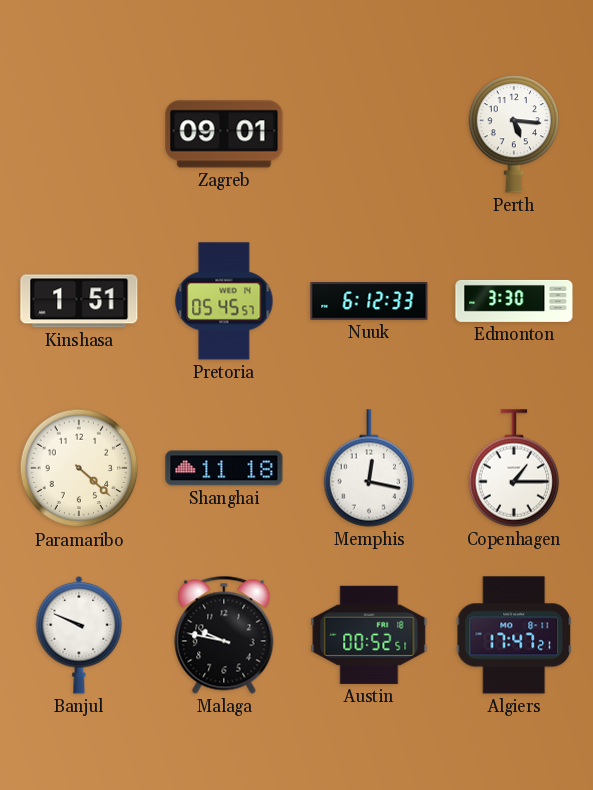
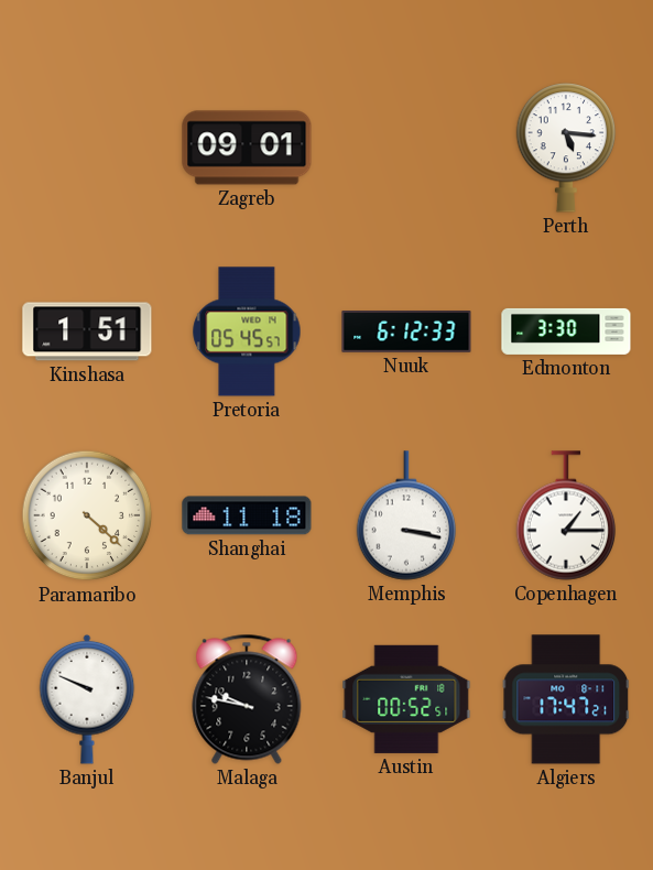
Memphis: 12:17 -> 3:17 (406, 515)
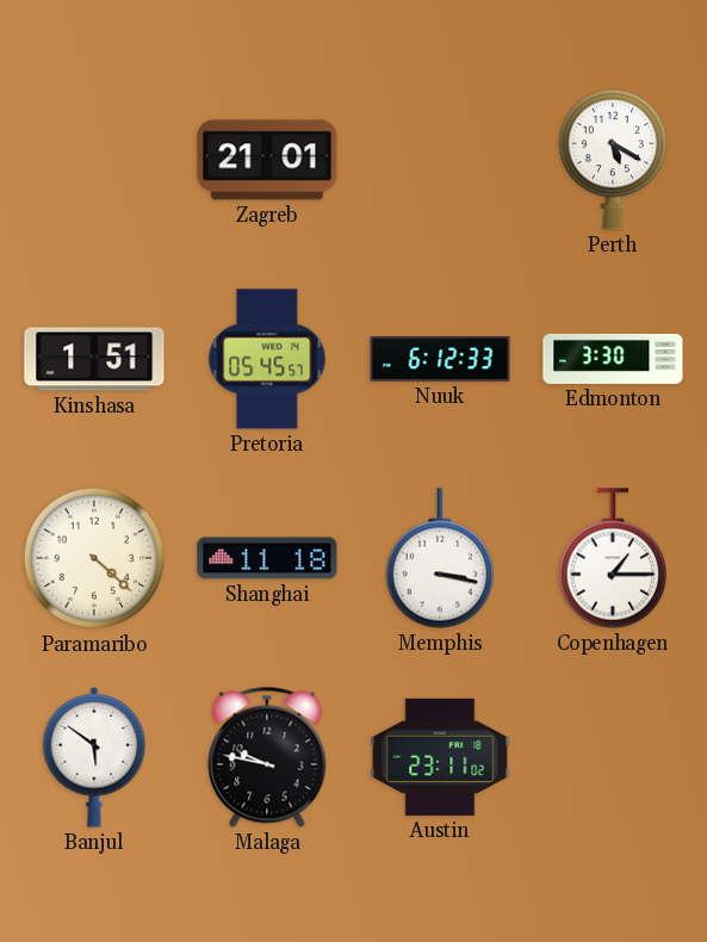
Zagreb: 09:01 -> 21:01 (267, 160)
Perth: 5:16 -> 5:20 (613, 160)
Banjul: 9:49 -> 5:51 (94, 757)
Austin: 00:52 -> 23:11 (440, 757)
Algiers: 17:47 -> none (566, 699)
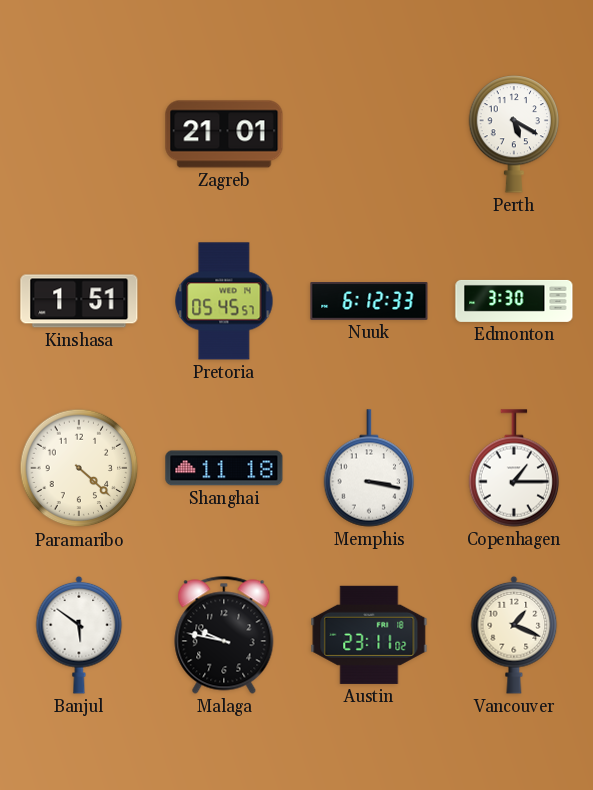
Vancouver: none -> 1:19 (514, 635)
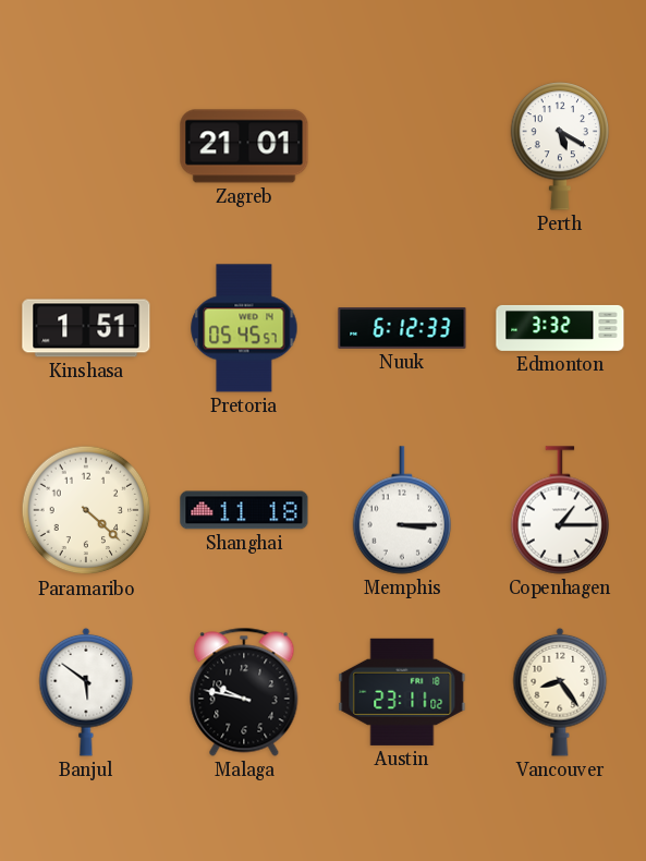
Edmonton: 3:30 -> 3:32 (560, 328)
Memphis: 3:17 -> 3:15 (402, 510)
Vancouver: 1:19 -> 8:24 (560, 692)
